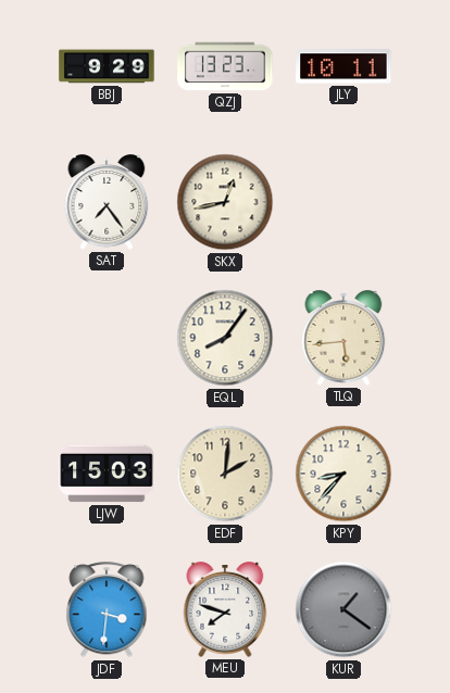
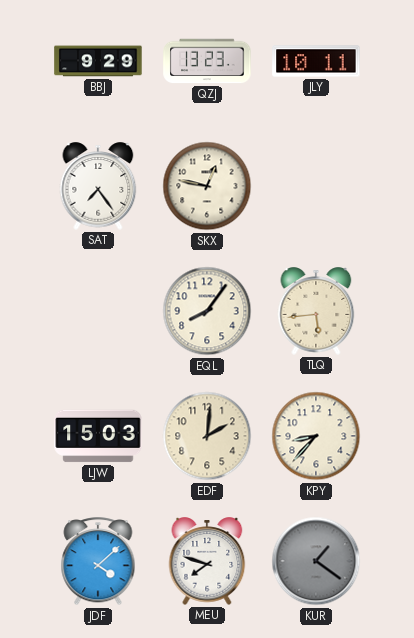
SKX: 12:43 -> 12:47 (207, 186)
JDF: 3:31 -> 4:08 (98, 562)
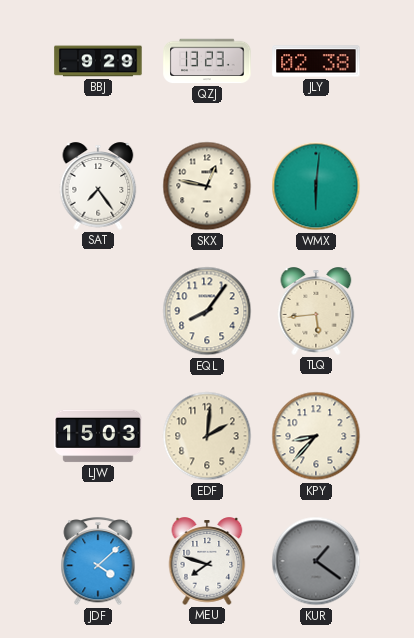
JLY: 10:11 -> 02:38 (316, 61)
WMX: none -> 6:01 (316, 186)
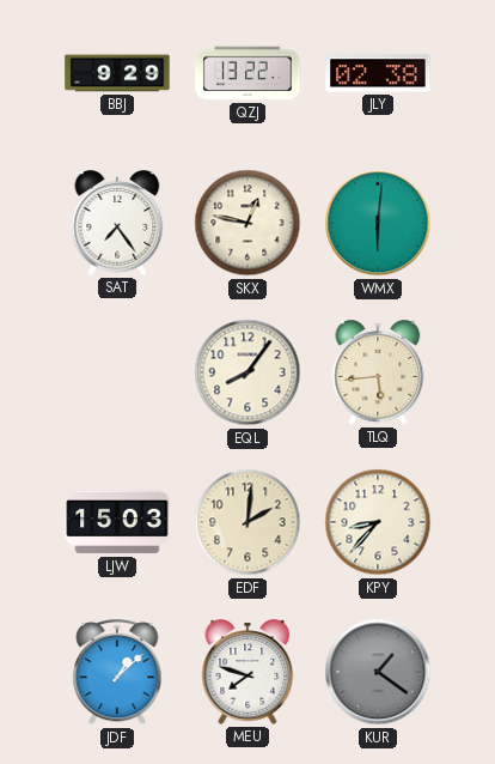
QZJ: 13:23 -> 13:22 (247, 73)
JDF: 4:08 -> 1:08 (117, 673)
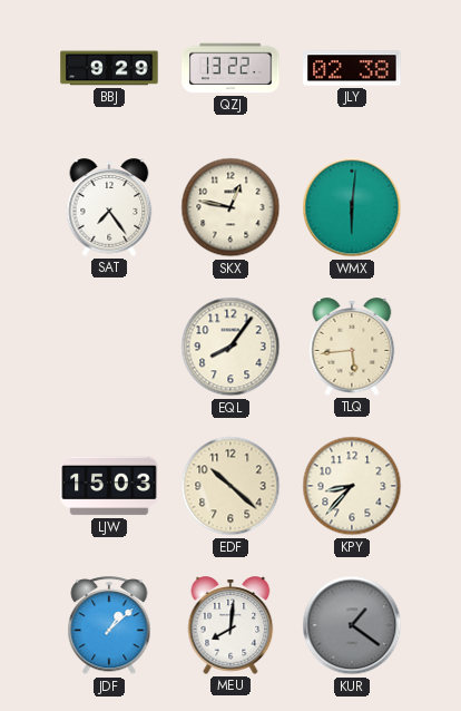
EDF: 2:01 -> 10:22 (230, 486)
MEU: 7:48 -> 8:01 (230, 625)
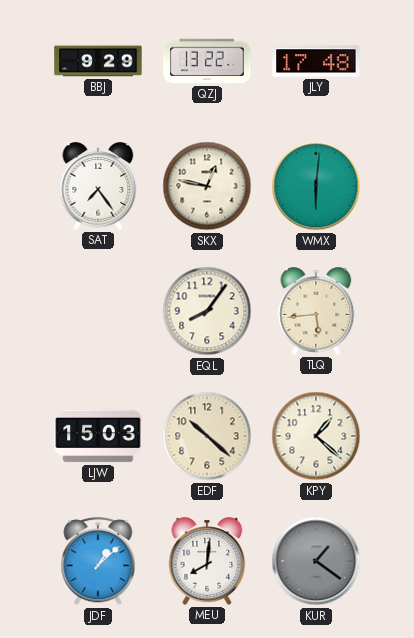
JLY: 02:38 -> 17:48 (316, 61)
KPY: 8:37 -> 1:22 (316, 436)
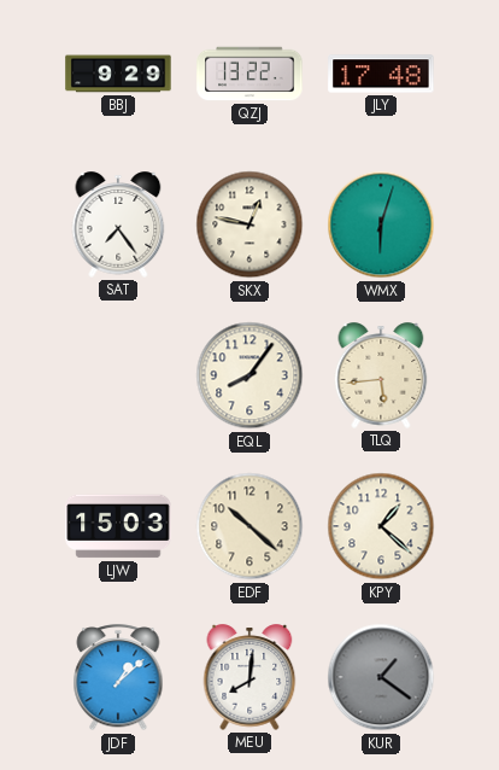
WMX: 6:01 -> 6:03 (381, 224)
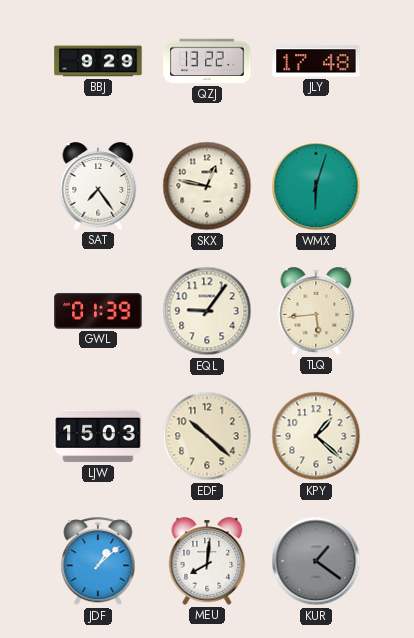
GWL: none -> 01:39 (98, 311)
EQL: 8:06 -> 9:06 (207, 311)
